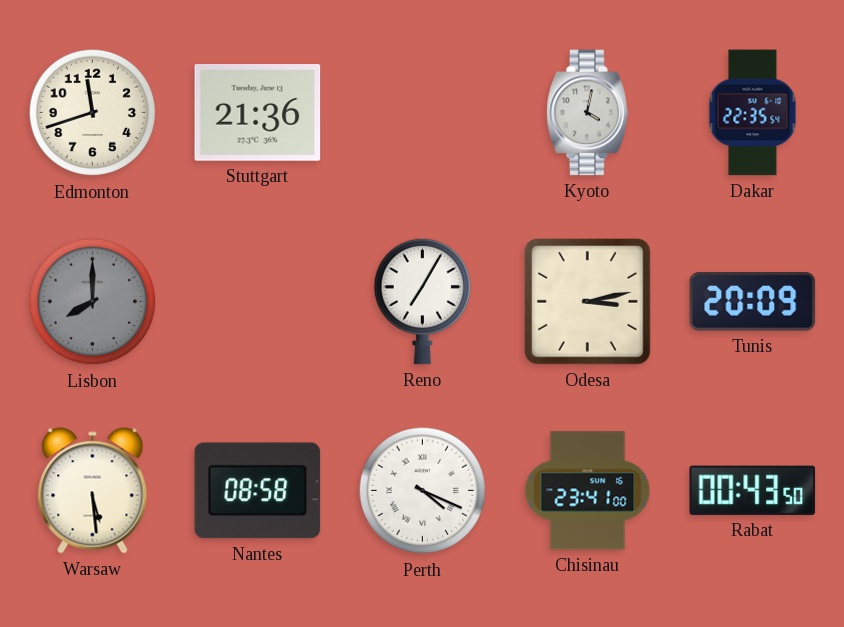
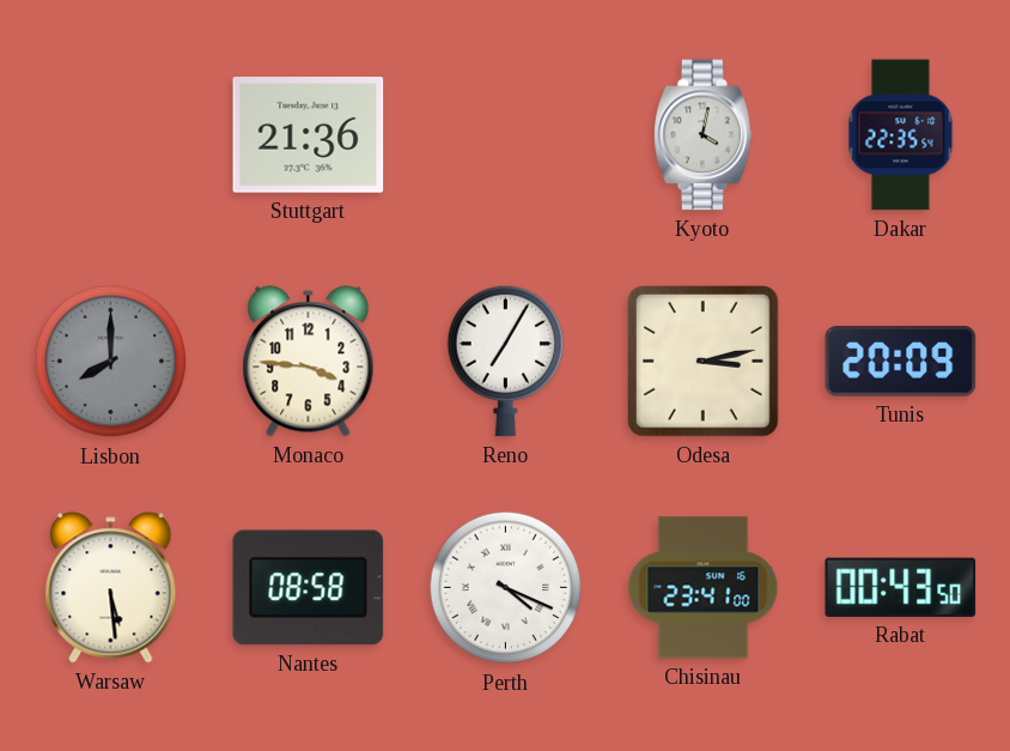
Edmonton: 11:42 -> none (93, 113)
Monaco: none -> 3:46 (309, 362)
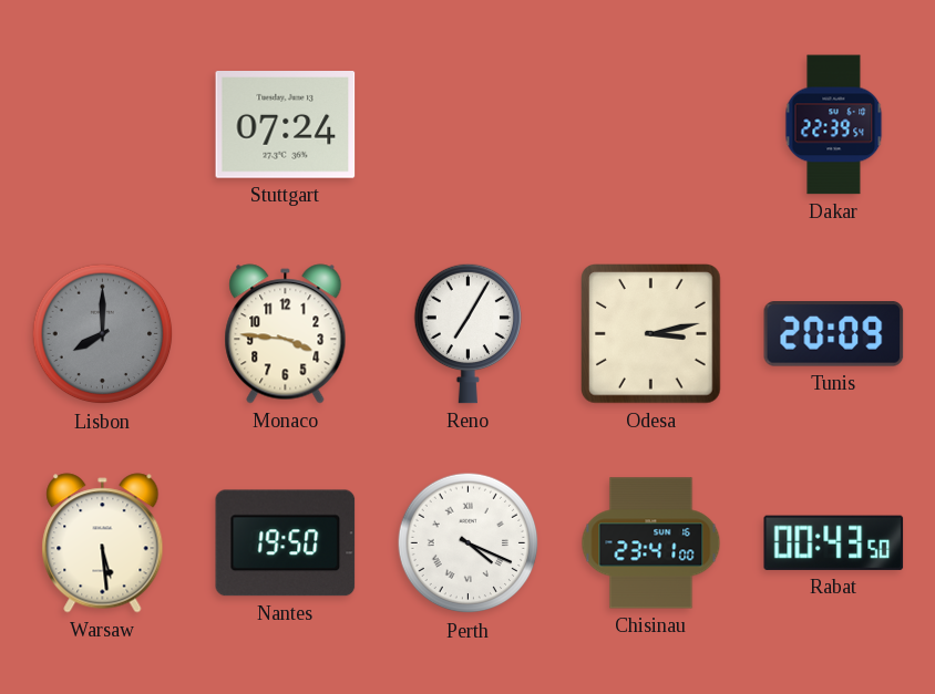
Stuttgart: 21:36 -> 07:24 (286, 125)
Kyoto: 4:02 -> none (704, 135)
Dakar: 22:35 -> 22:39 (834, 125)
Nantes: 08:58 -> 19:50 (286, 543)
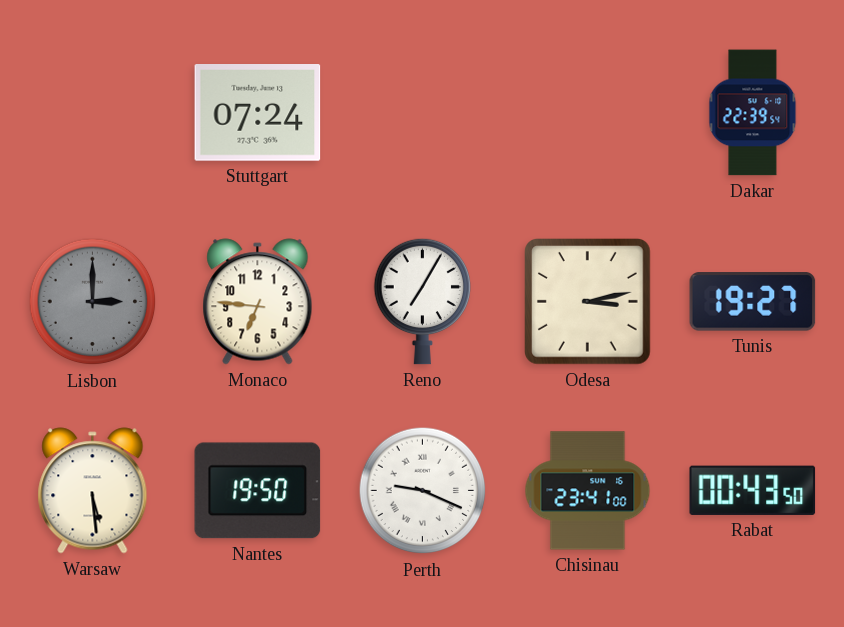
Lisbon: 8:00 -> 3:00 (93, 302)
Monaco: 3:46 -> 6:46 (258, 302)
Tunis: 20:09 -> 19:27 (753, 302)
Perth: 4:19 -> 9:19 (423, 491)
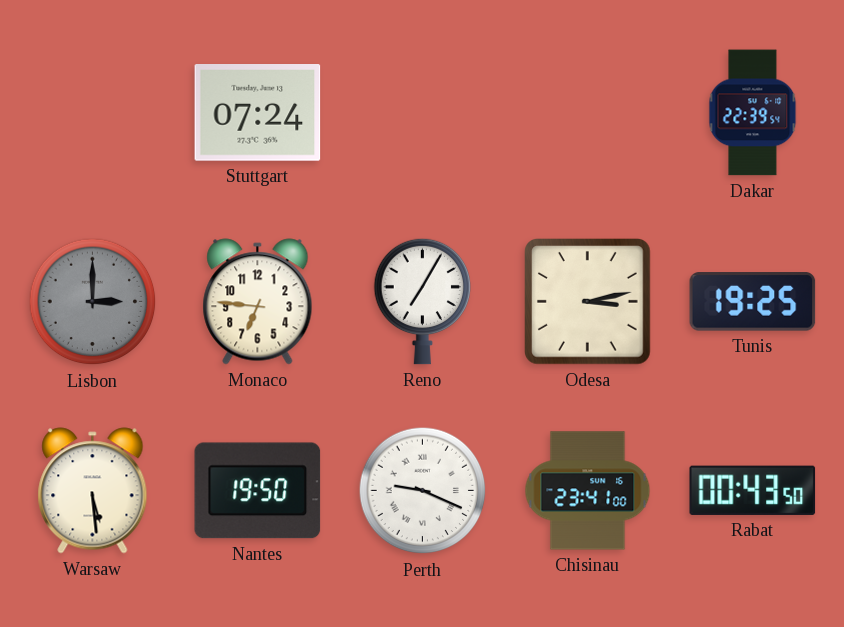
Tunis: 19:27 -> 19:25 (753, 302)
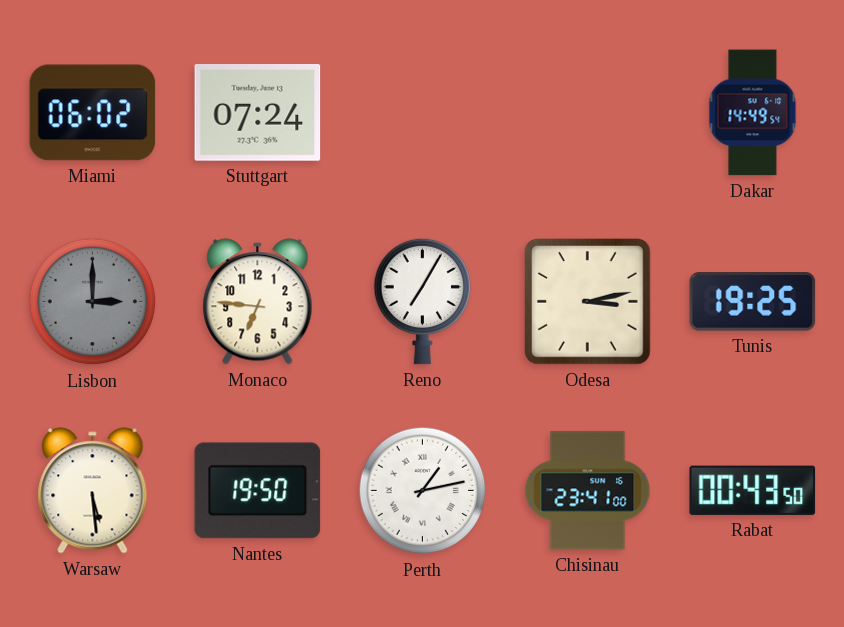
Miami: none -> 06:02 (93, 113)
Dakar: 22:39 -> 14:49 (753, 113)
Perth: 9:19 -> 1:13 (423, 491)
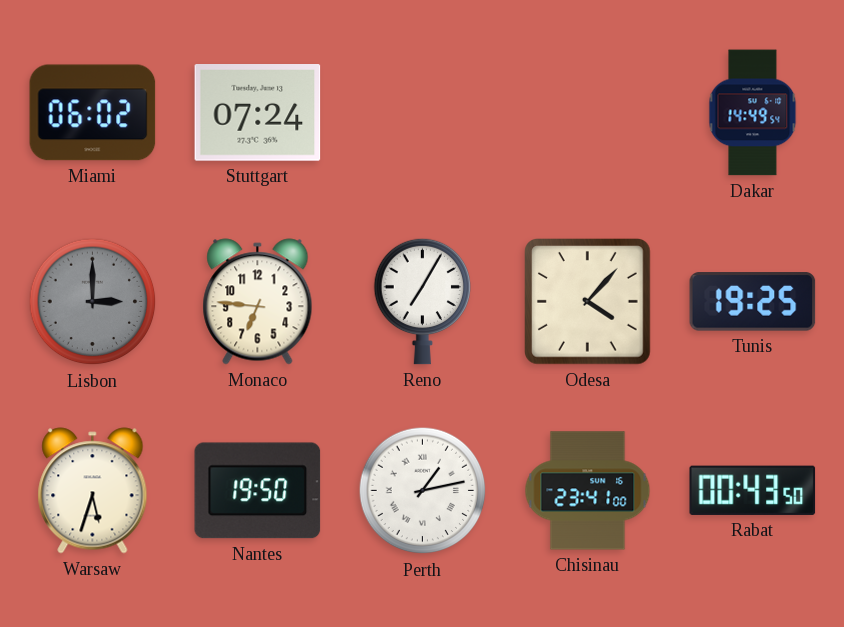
Odesa: 3:13 -> 4:07 (588, 302)
Warsaw: 5:29 -> 5:33 (93, 491)
